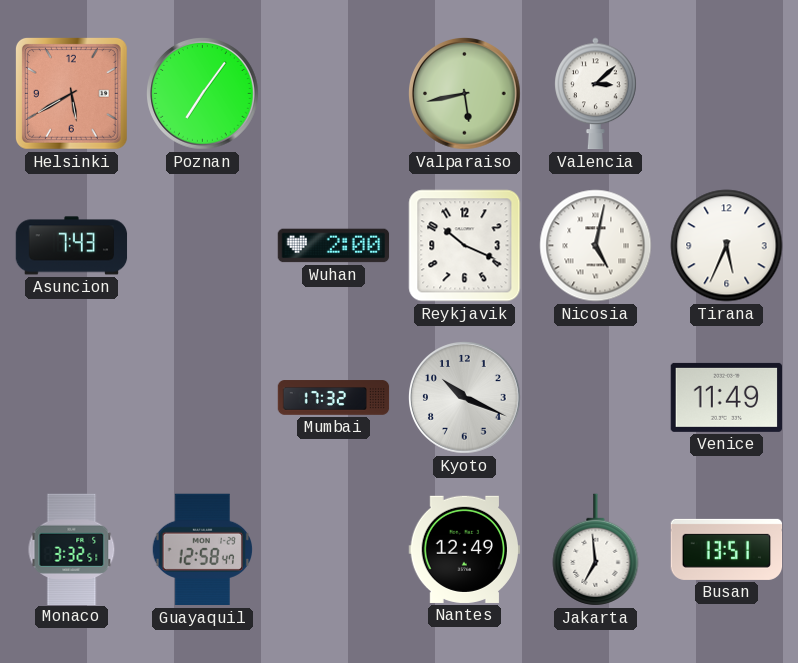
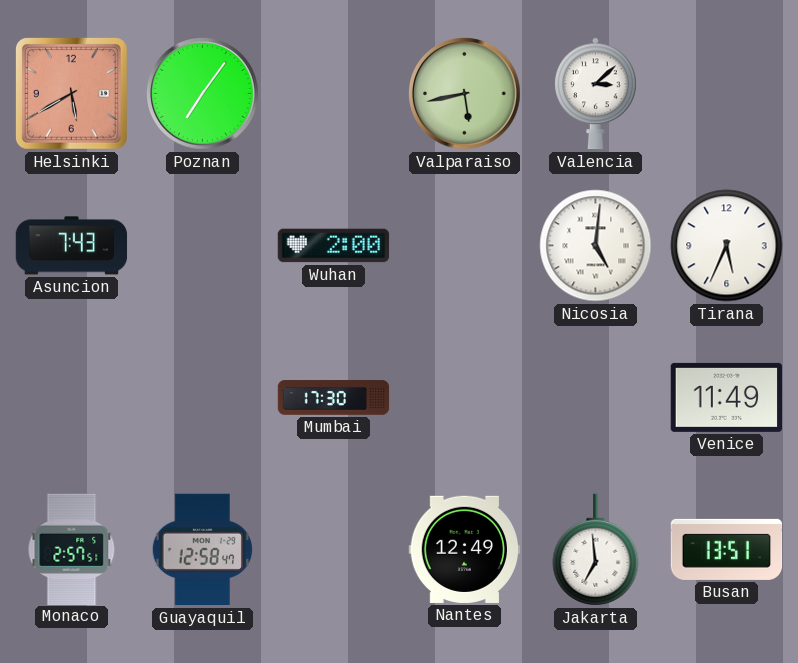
Reykjavik: 10:19 -> none (465, 246)
Nicosia: 5:02 -> 5:01 (596, 246)
Mumbai: 17:32 -> 17:30 (334, 398)
Kyoto: 10:19 -> none (465, 398)
Monaco: 3:32 -> 2:57 (72, 549)
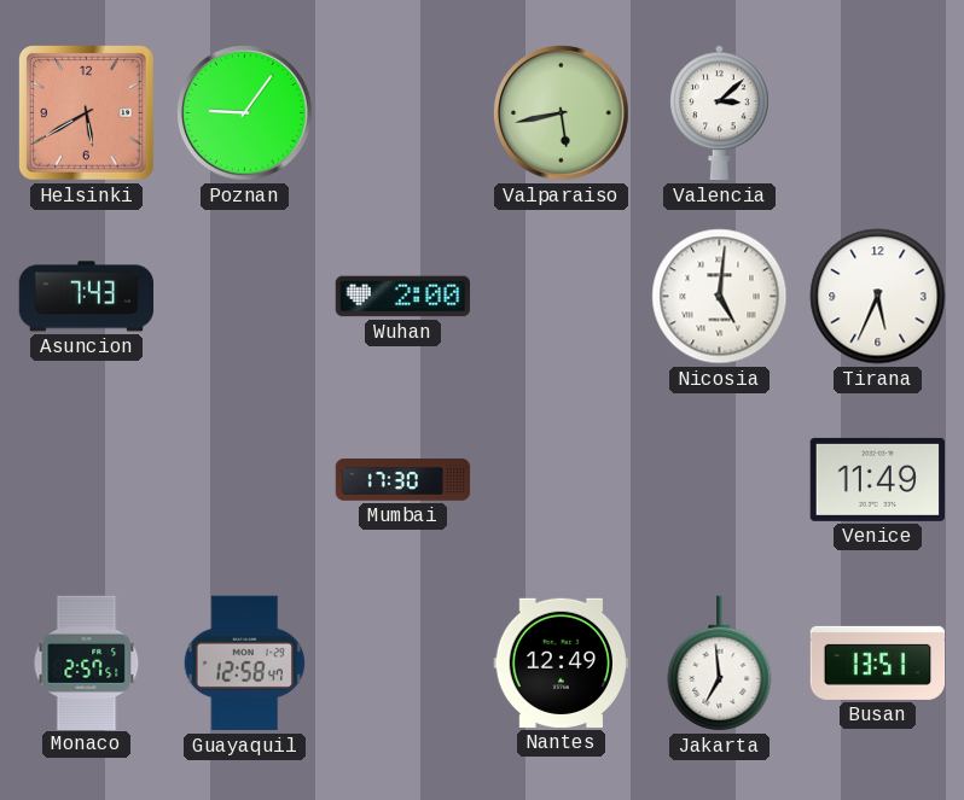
Poznan: 7:06 -> 9:06 (245, 113)
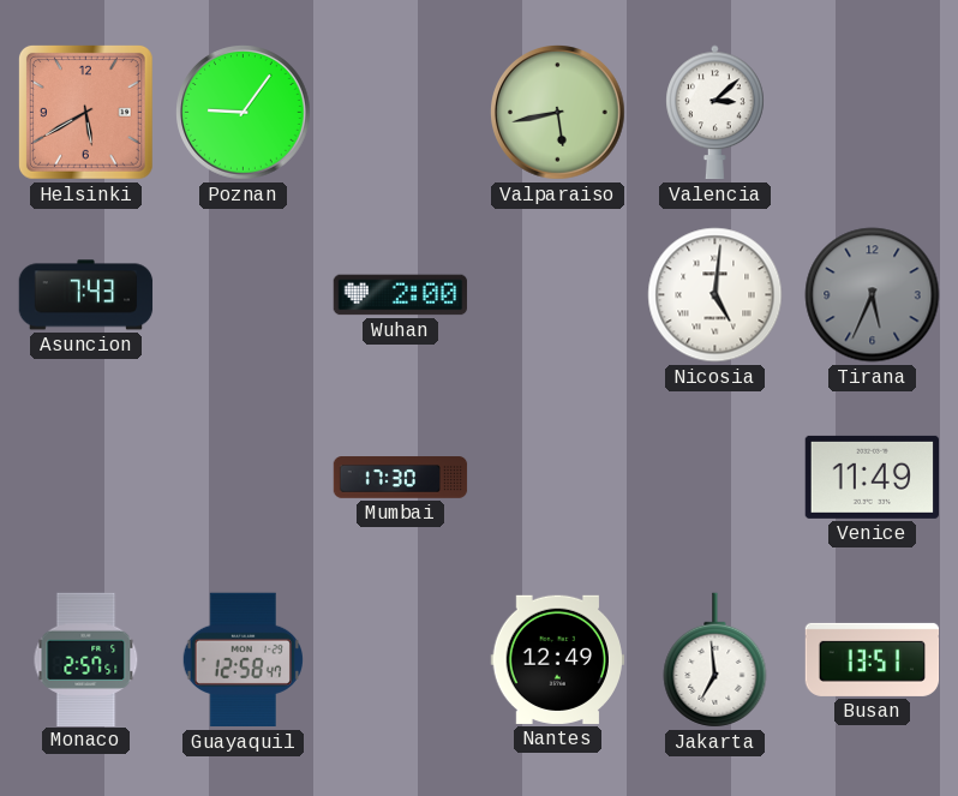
Tirana dial: white -> grey (873, 295)
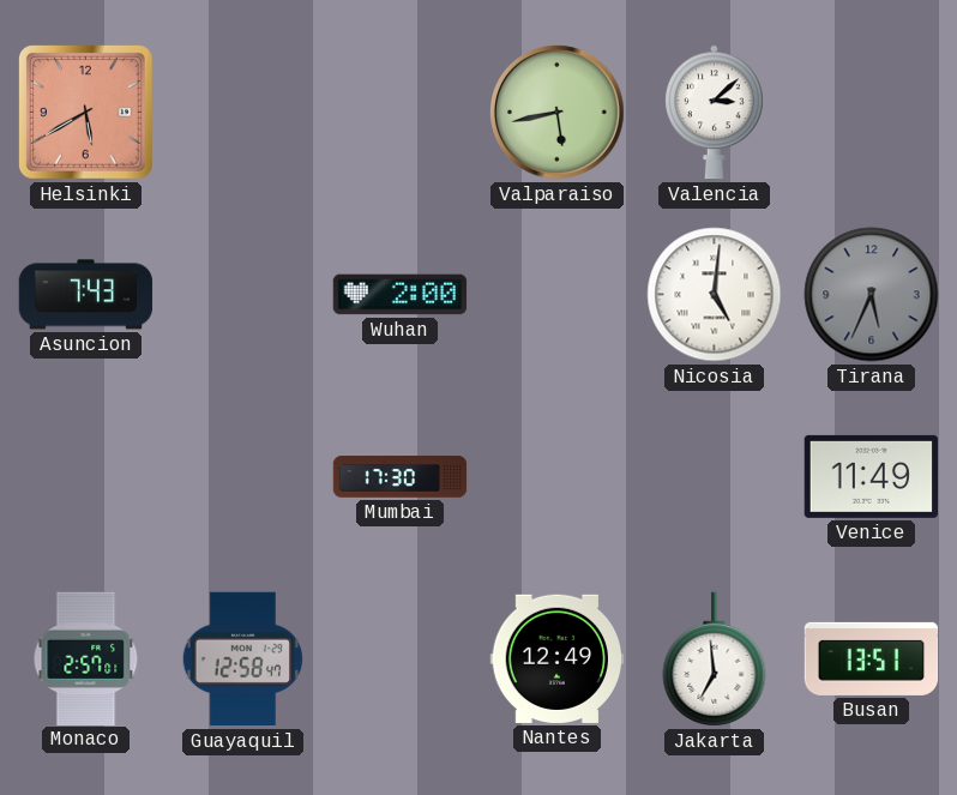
Poznan: 9:06 -> none (244, 113)
Monaco: 2:57:51 -> 2:57:01 (86, 658)
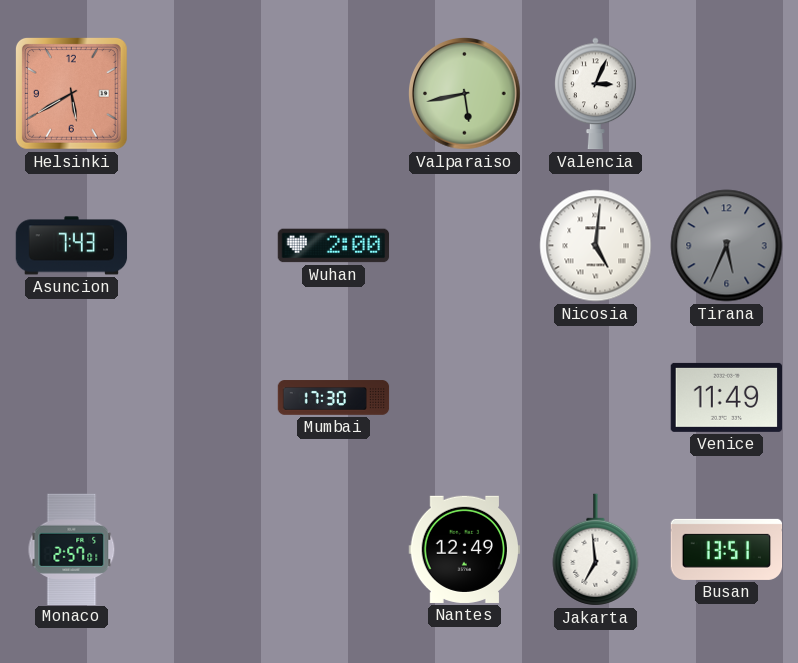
Valencia: 3:08 -> 3:04 (596, 94)
Guayaquil: 12:58 -> none (242, 660)
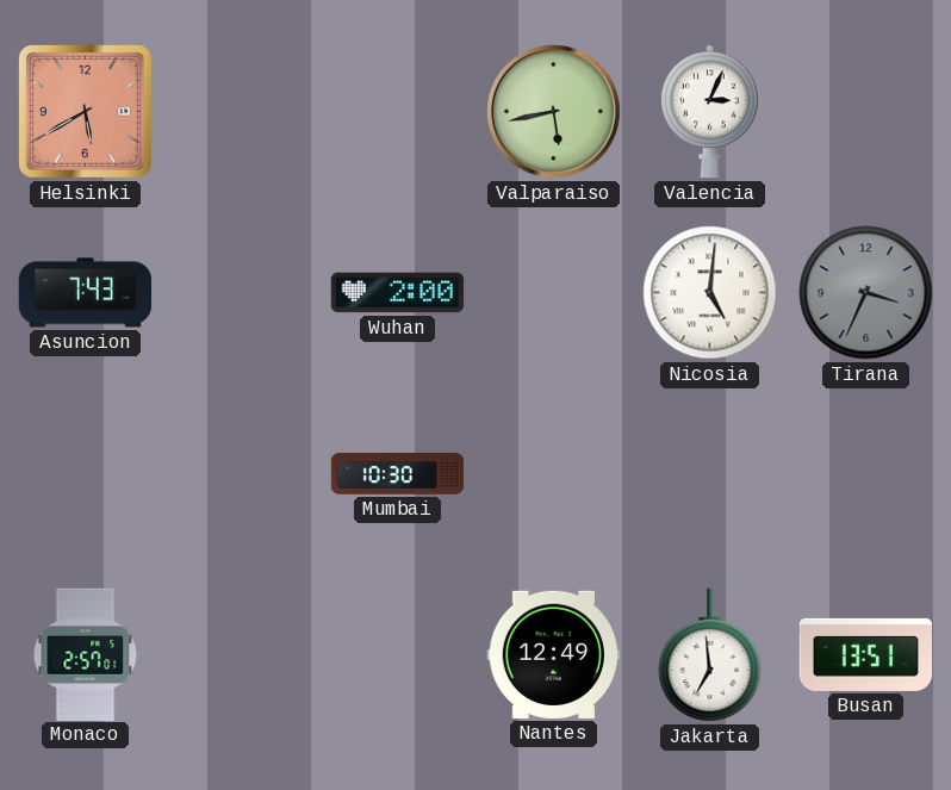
Tirana: 5:34 -> 3:34 (866, 293)
Mumbai: 17:30 -> 10:30 (398, 474)
Venice: 11:49 -> none (727, 397)
